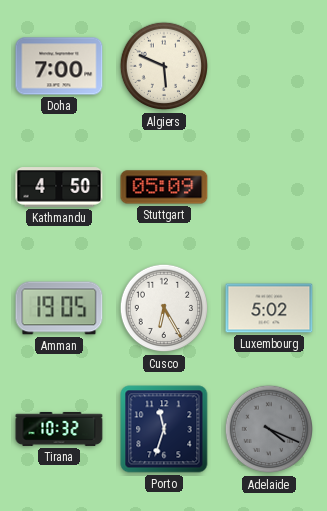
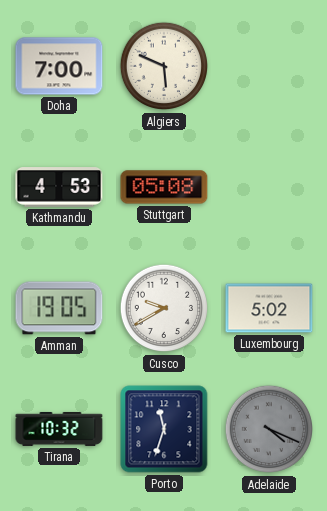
Kathmandu: 4:50 -> 4:53 (59, 187)
Stuttgart: 05:09 -> 05:08 (164, 187)
Cusco: 6:25 -> 9:40 (164, 308)
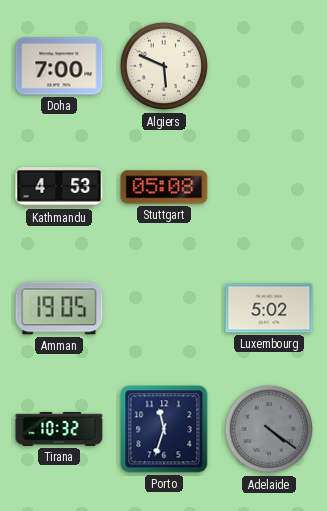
Cusco: 9:40 -> none (164, 308)
Adelaide: 4:19 -> 4:21 (269, 429)
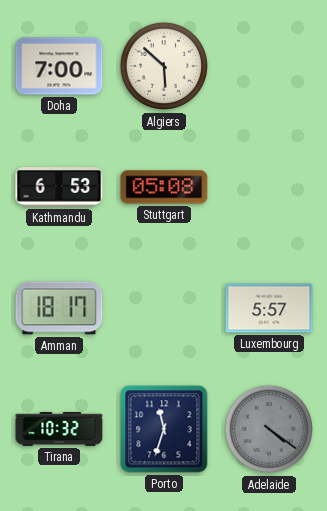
Algiers: 5:49 -> 5:52 (164, 66)
Kathmandu: 4:53 -> 6:53 (59, 187)
Amman: 19:05 -> 18:17 (59, 308)
Luxembourg: 5:02 -> 5:57 (269, 308)
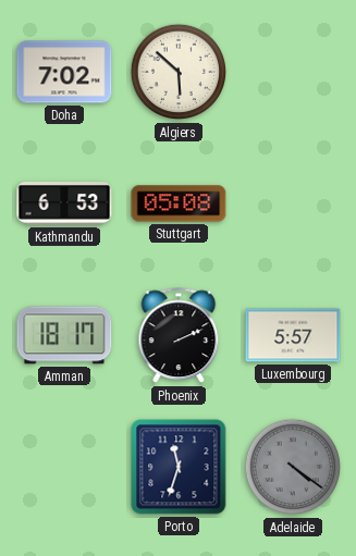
Doha: 7:00 -> 7:02 (64, 72)
Phoenix: none -> 2:11 (179, 336)
Tirana: 10:32 -> none (59, 429)
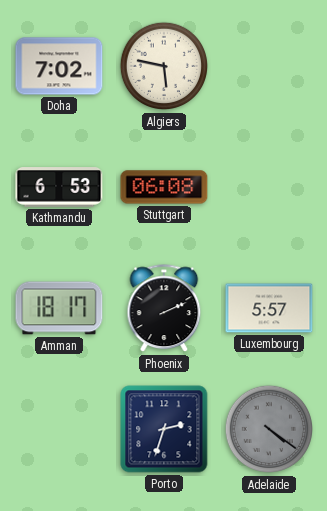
Algiers: 5:52 -> 5:47 (164, 66)
Stuttgart: 05:08 -> 06:08 (164, 187)
Porto: 11:33 -> 2:33 (164, 429)
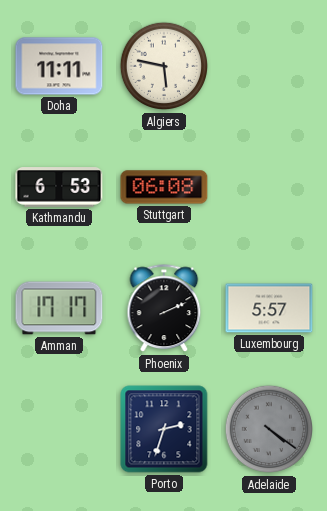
Doha: 7:02 -> 11:11 (59, 66)
Amman: 18:17 -> 17:17 (59, 308)
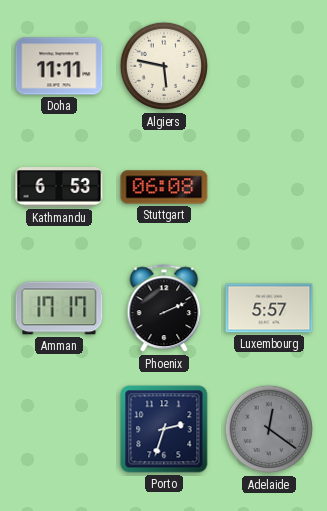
Adelaide: 4:21 -> 12:21 (269, 429)
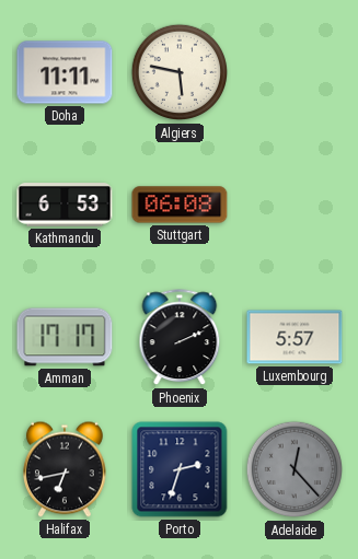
Halifax: none -> 6:43 (66, 469)
Adelaide: 12:21 -> 12:23 (295, 469)
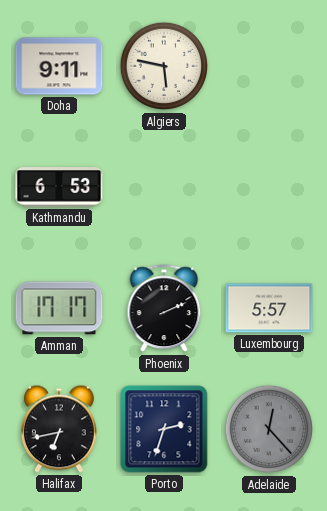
Doha: 11:11 -> 9:11 (59, 66)
Stuttgart: 06:08 -> none (180, 205)
